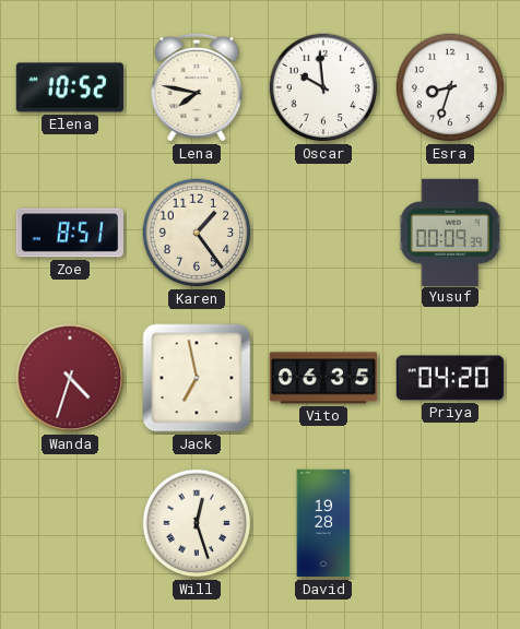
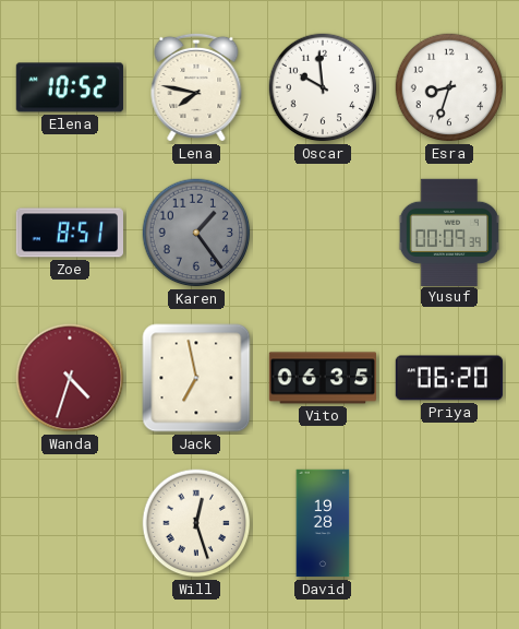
Karen dial: cream -> grey (196, 233)
Priya: 04:20 -> 06:20 (448, 378)
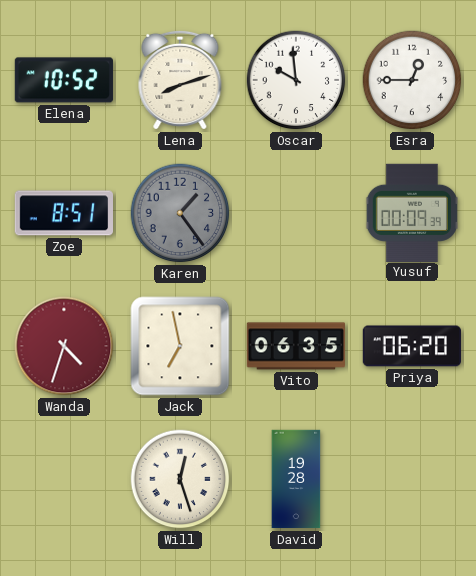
Lena: 7:47 -> 8:12 (180, 80)
Esra: 8:33 -> 12:45 (412, 80)
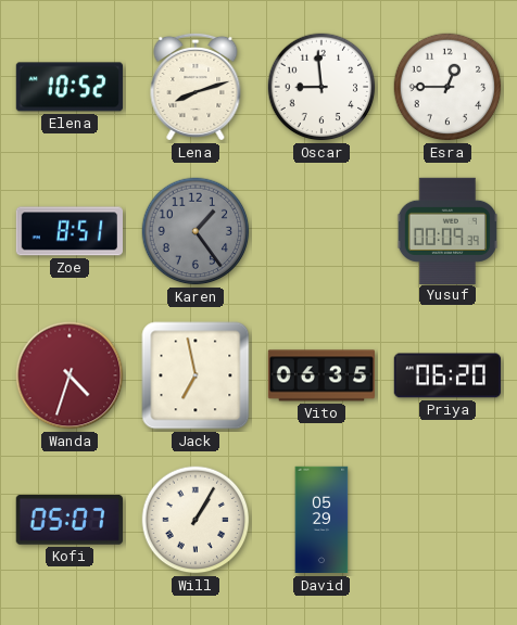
Oscar: 9:59 -> 8:59 (321, 87)
Kofi: none -> 05:07 (70, 520)
Will: 12:27 -> 1:05 (196, 520)
David: 19:28 -> 05:29 (321, 520)
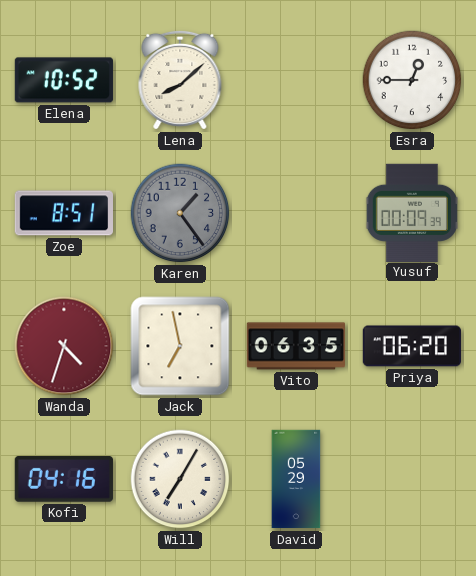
Lena: 8:12 -> 8:08 (180, 80)
Oscar: 8:59 -> none (321, 87)
Kofi: 05:07 -> 04:16 (64, 479)
Will: 1:05 -> 7:05 (180, 479)
